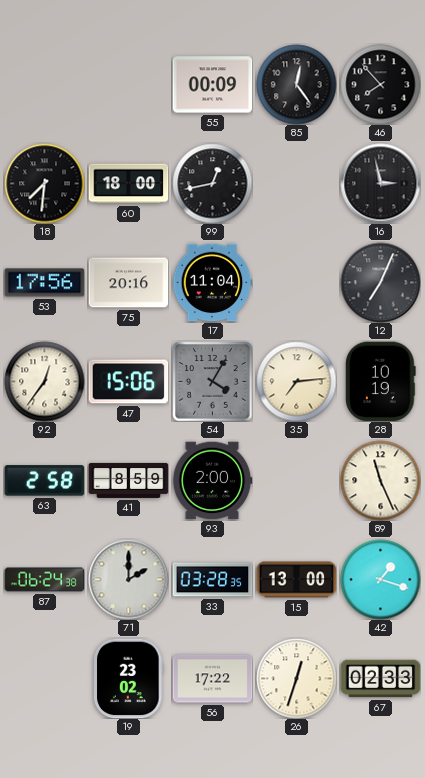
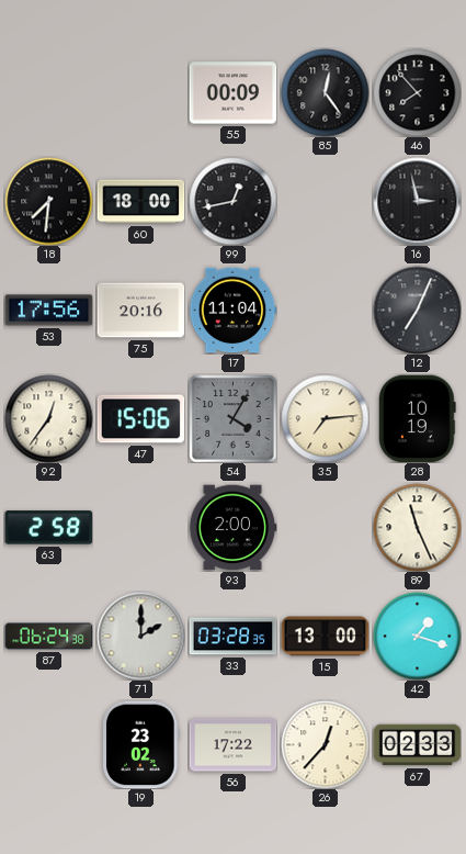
41: 8:59 -> none (128, 480)
26: 12:33 -> 12:37 (325, 744)
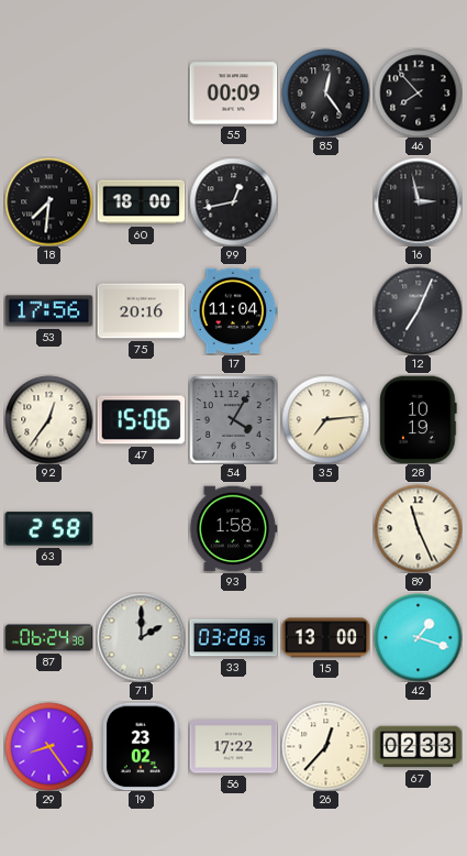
93: 2:00 -> 1:58 (233, 529)
29: none -> 8:24 (48, 746)
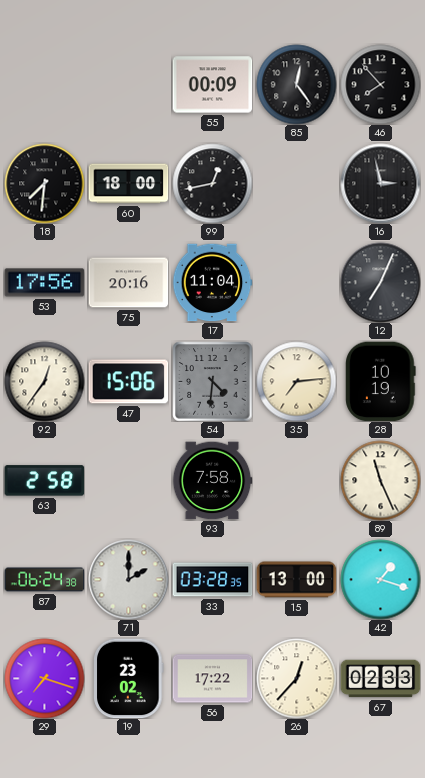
54: 4:05 -> 4:31 (212, 381)
93: 1:58 -> 7:58 (212, 481)
29: 8:24 -> 7:18 (44, 678)
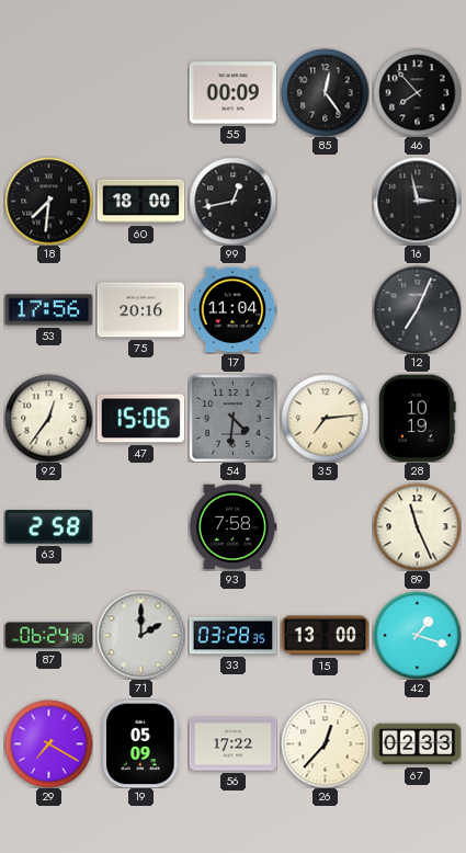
29: 7:18 -> 7:20 (48, 743)
19: 23:02 -> 05:09 (141, 743)
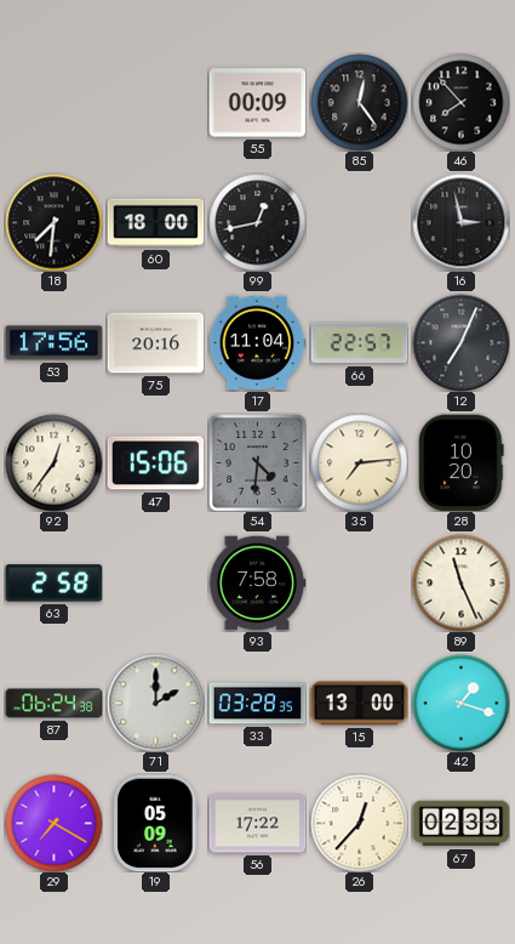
66: none -> 22:57 (359, 343)
28: 10:19 -> 10:20 (462, 462)
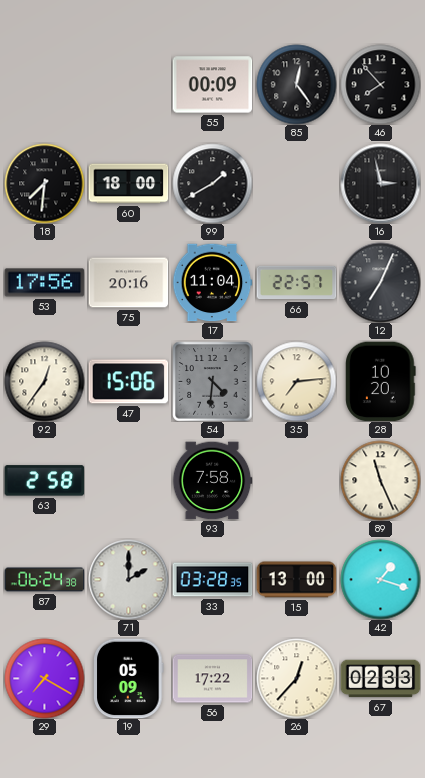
99: 12:43 -> 1:40 (212, 183)
